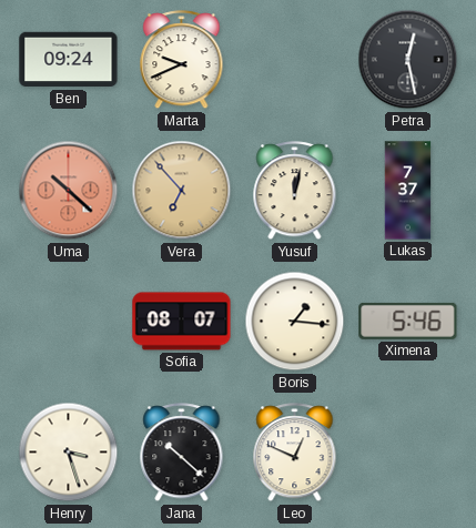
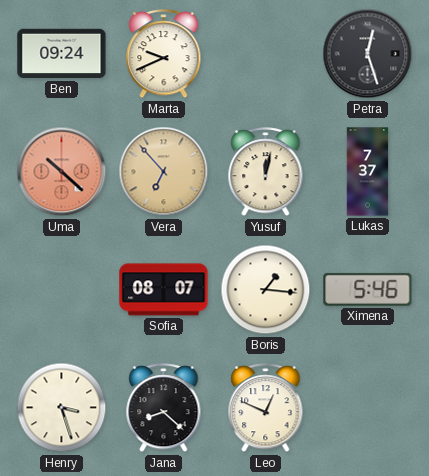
Petra: 12:28 -> 12:27 (368, 54)
Jana: 10:22 -> 8:22 (164, 408)
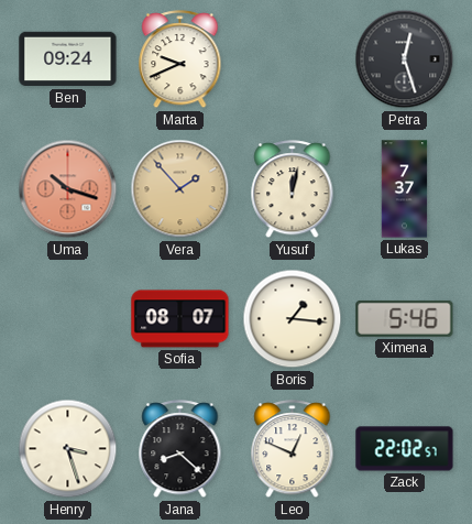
Uma: 10:22 -> 10:18 (68, 189)
Vera: 6:53 -> 1:53 (180, 189)
Zack: none -> 22:02 (405, 449)
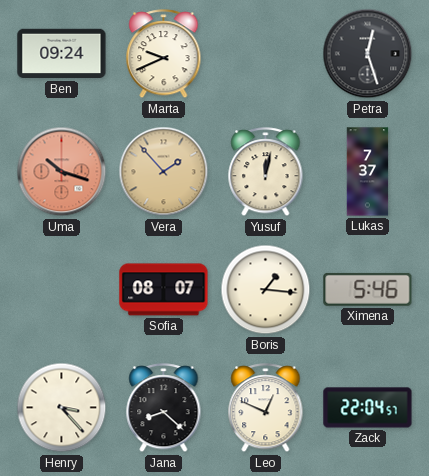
Henry: 3:27 -> 3:23 (62, 408)
Zack: 22:02 -> 22:04 (368, 408)
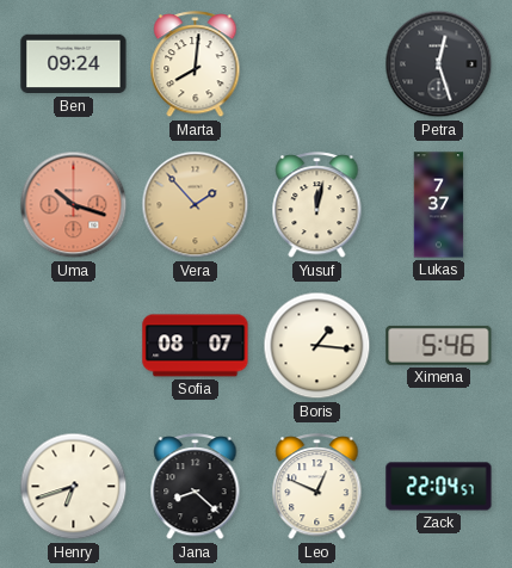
Marta: 9:41 -> 8:01 (196, 64)
Henry: 3:23 -> 6:42 (74, 487)
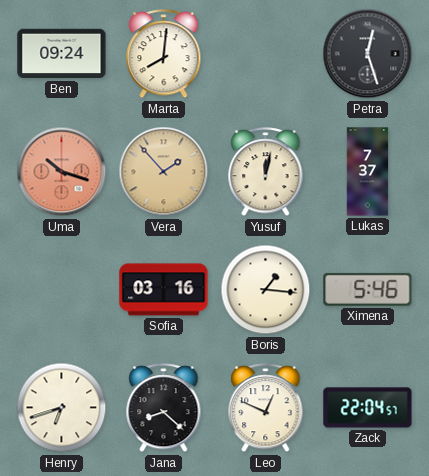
Sofia: 08:07 -> 03:16 (164, 290)
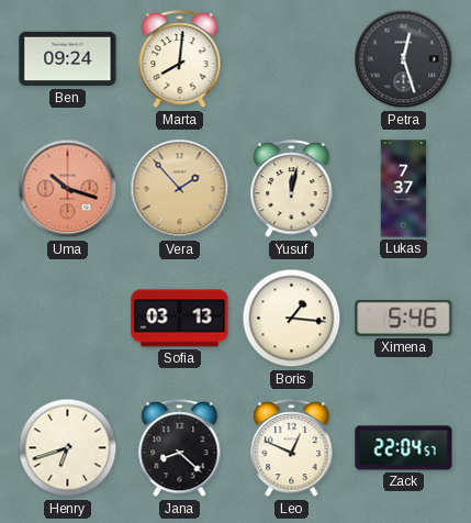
Sofia: 03:16 -> 03:13 (180, 319)
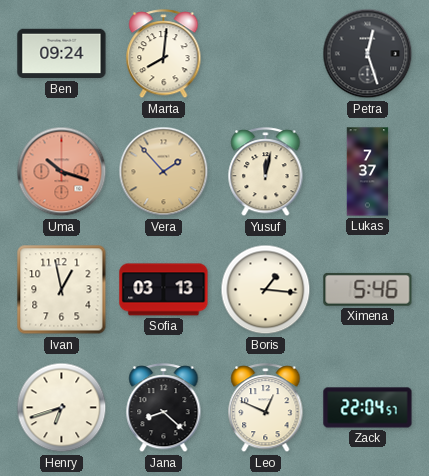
Ivan: none -> 12:58 (62, 290)
